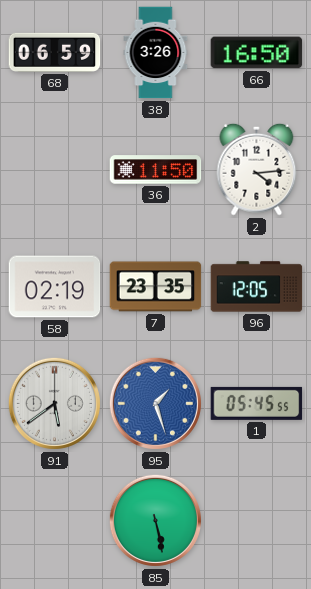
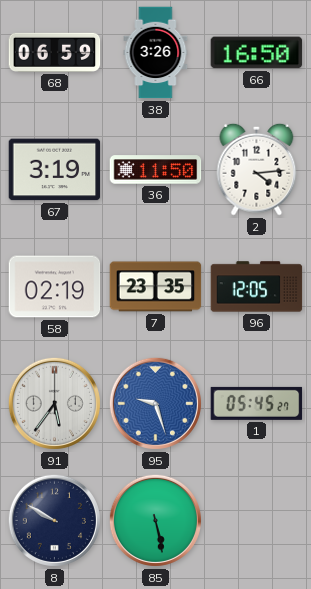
67: none -> 3:19 (55, 170)
91: 5:39 -> 5:36 (54, 403)
95: 1:27 -> 9:27 (155, 403)
1: 05:45:55 -> 05:45:27 (257, 403)
8: none -> 9:50 (54, 520)
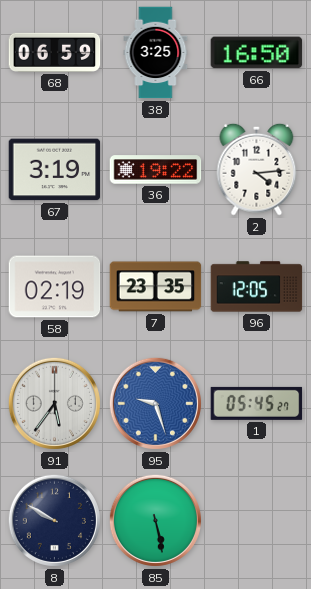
38: 3:26 -> 3:25 (156, 53)
36: 11:50 -> 19:22 (156, 170)
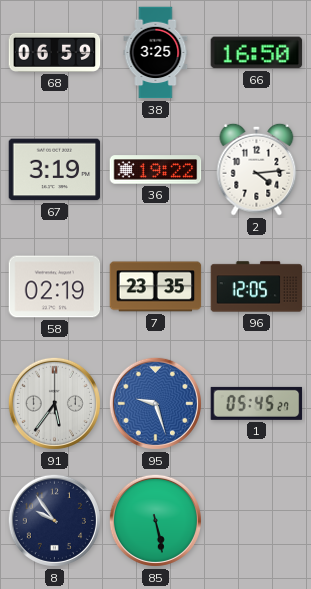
8: 9:50 -> 9:54 (54, 520)
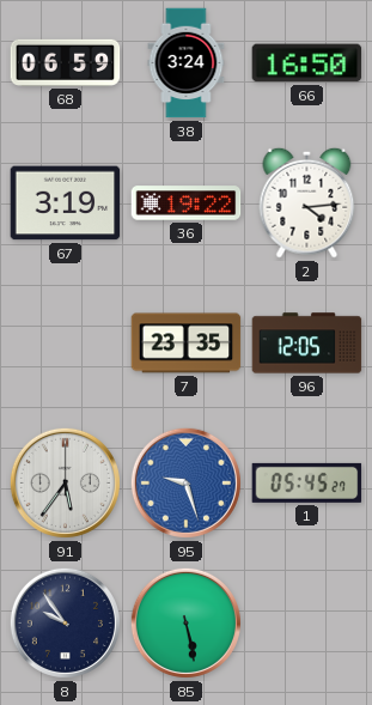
38: 3:25 -> 3:24 (187, 63)
58: 02:19 -> none (55, 287)
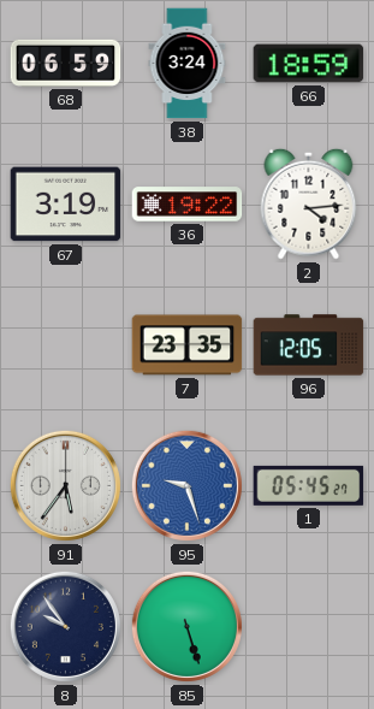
66: 16:50 -> 18:59 (309, 64)
85: 5:28 -> 5:27 (186, 626)
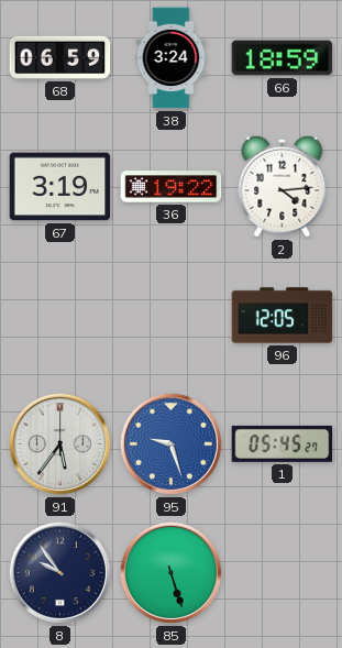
7: 23:35 -> none (188, 345)
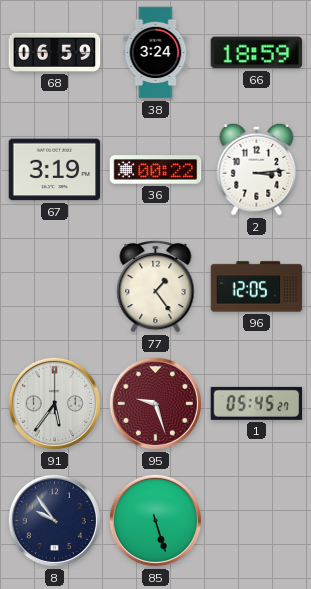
36: 19:22 -> 00:22 (156, 170)
2: 4:14 -> 3:14 (257, 169)
77: none -> 1:24 (156, 286)
95 dial: blue -> burgundy (155, 403)
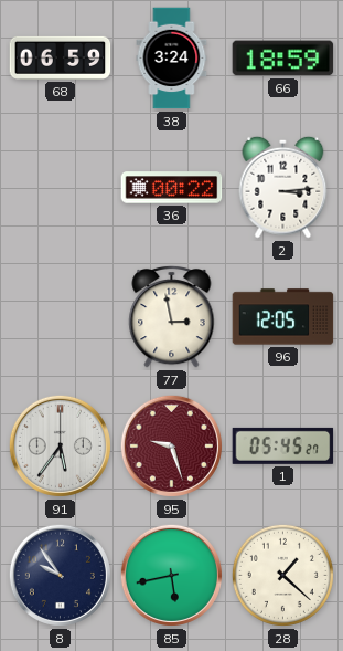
67: 3:19 -> none (55, 170)
77: 1:24 -> 2:58 (172, 316)
85: 5:27 -> 5:43 (171, 575)
28: none -> 1:22 (282, 575)
